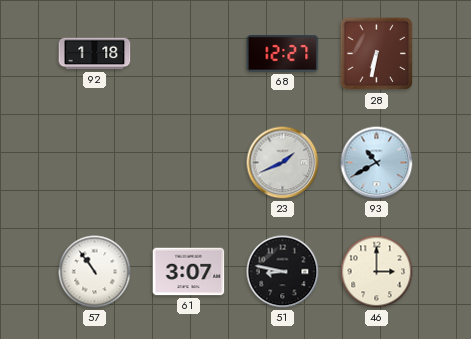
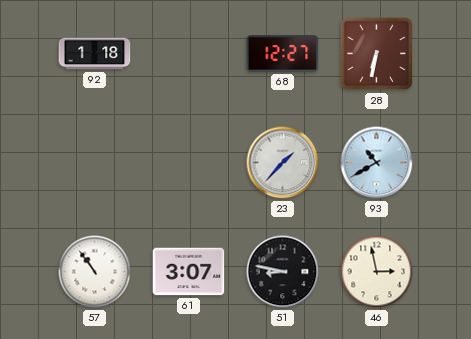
23: 1:41 -> 1:37 (283, 163)
46: 3:00 -> 2:58 (377, 272)
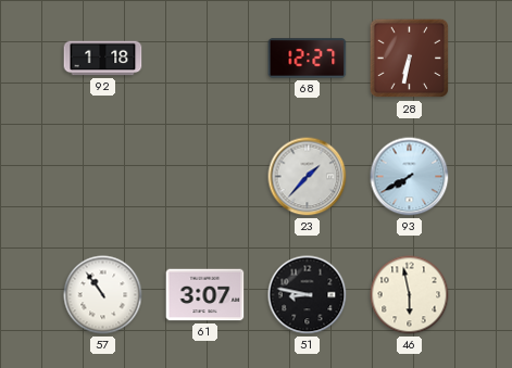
93: 10:40 -> 7:40 (410, 177)
46: 2:58 -> 5:58 (410, 295)
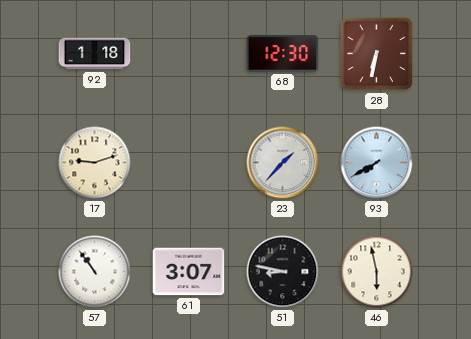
68: 12:27 -> 12:30 (283, 54)
17: none -> 9:12 (95, 163)
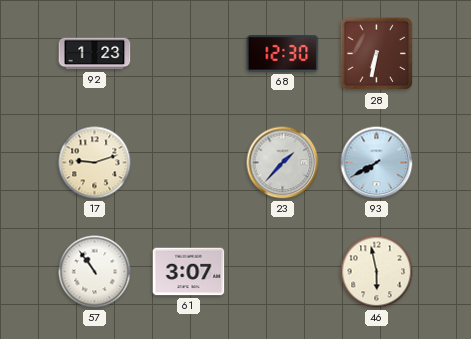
92: 1:18 -> 1:23 (95, 54)
51: 8:47 -> none (283, 272)
